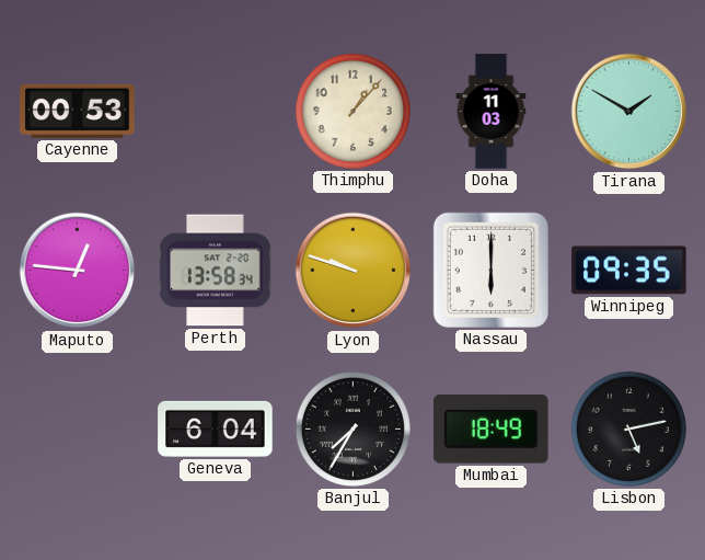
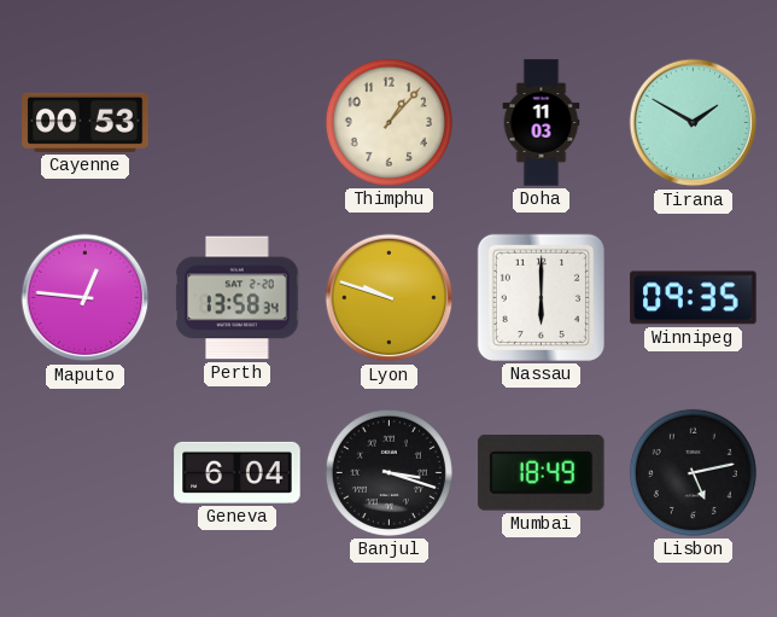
Banjul: 7:35 -> 3:18 (388, 472)
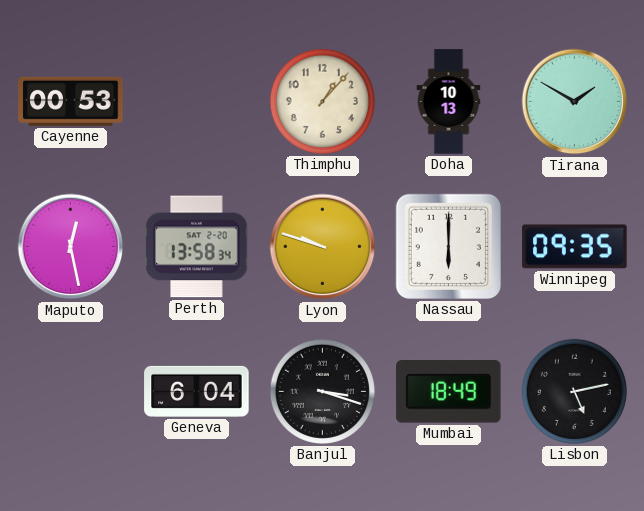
Doha: 11:03 -> 10:13 (449, 102)
Maputo: 12:46 -> 12:28 (71, 247)
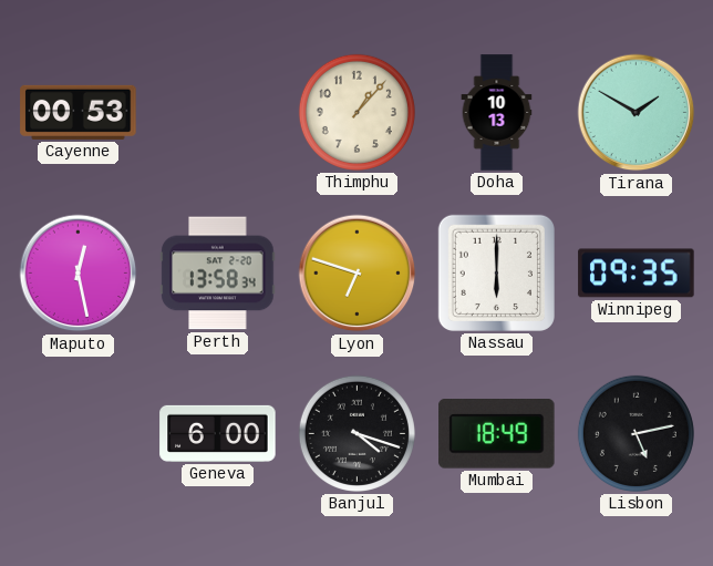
Lyon: 9:48 -> 6:48 (358, 274)
Geneva: 6:04 -> 6:00 (218, 433)
Banjul: 3:18 -> 4:18 (356, 433)
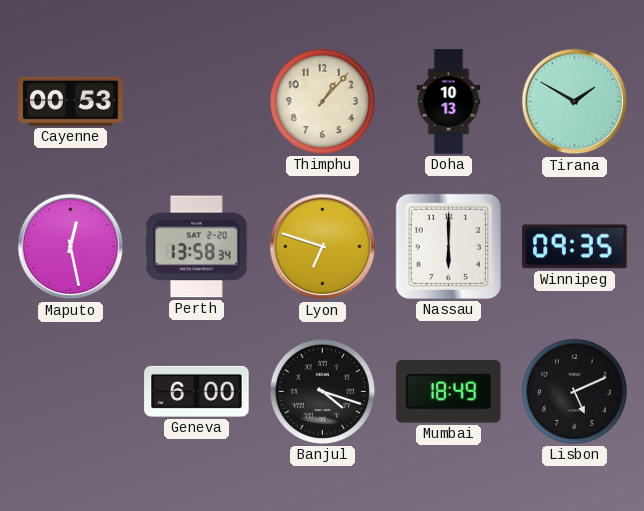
Lisbon: 5:13 -> 5:11 (574, 391)
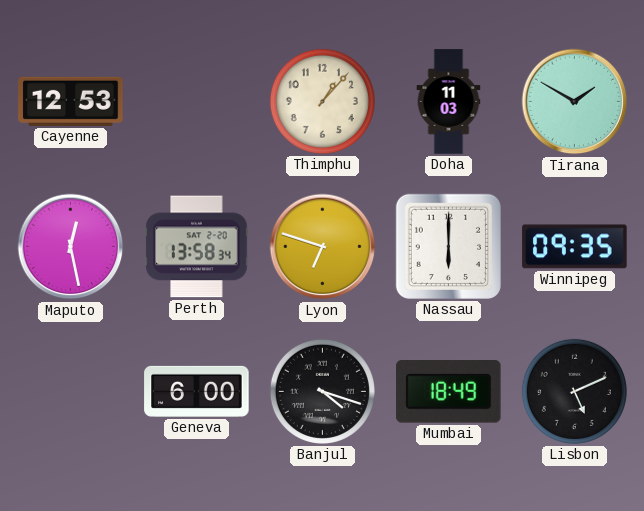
Cayenne: 00:53 -> 12:53 (71, 101)
Doha: 10:13 -> 11:03 (449, 102)
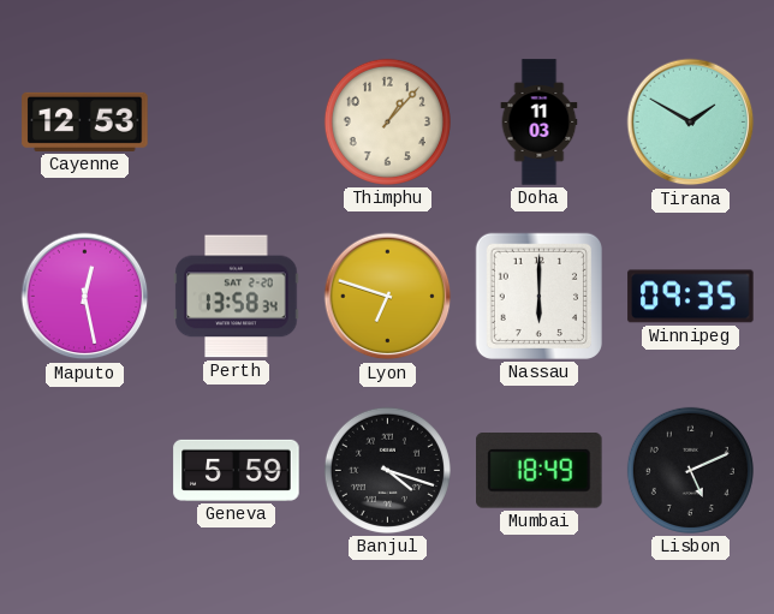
Geneva: 6:00 -> 5:59 (237, 470)
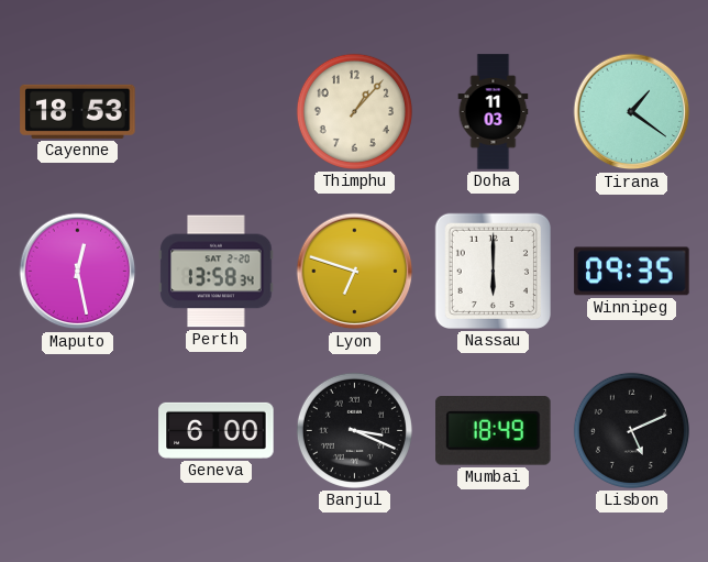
Cayenne: 12:53 -> 18:53 (78, 111)
Tirana: 1:50 -> 1:21 (632, 112)
Geneva: 5:59 -> 6:00 (217, 430)
Banjul: 4:18 -> 3:19 (354, 430)
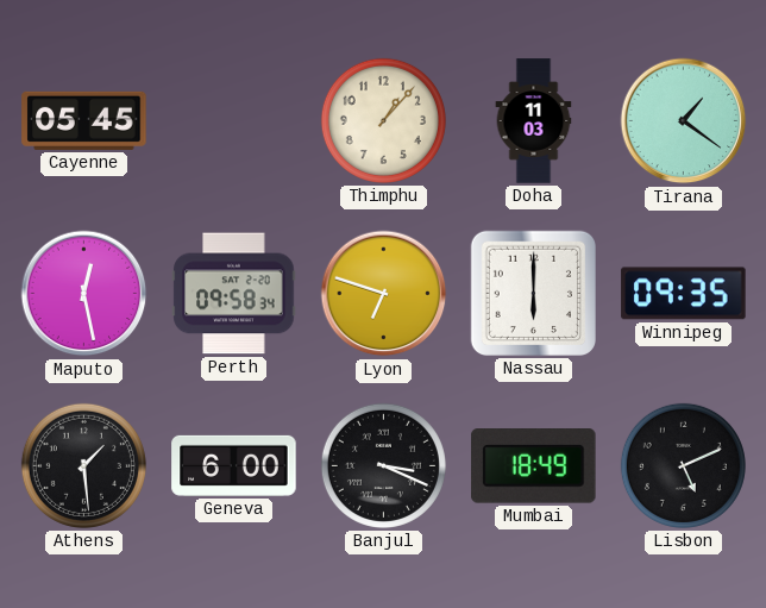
Cayenne: 18:53 -> 05:45 (84, 120)
Perth: 13:58 -> 09:58 (234, 294)
Athens: none -> 1:29 (83, 465)
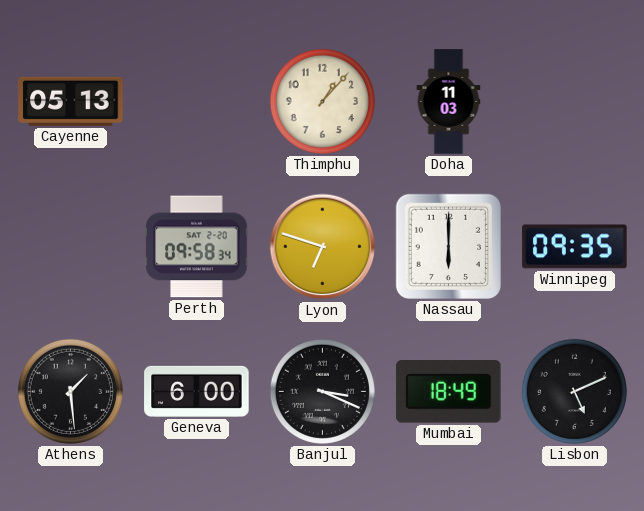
Cayenne: 05:45 -> 05:13 (71, 101)
Tirana: 1:21 -> none (684, 121)
Maputo: 12:28 -> none (84, 294)
